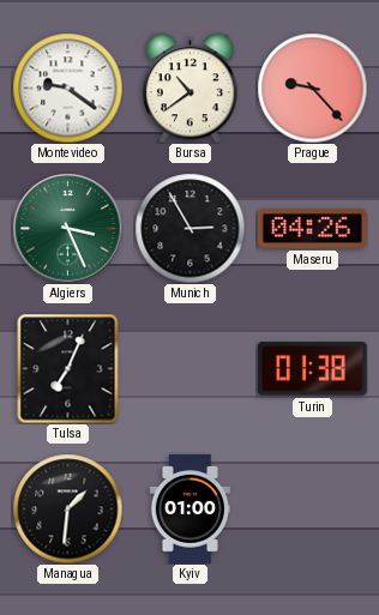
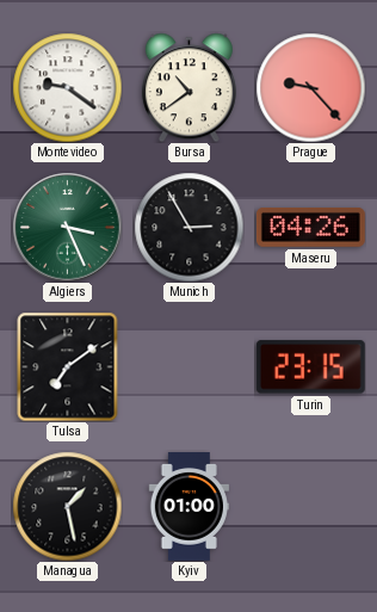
Tulsa: 7:04 -> 7:09 (68, 366)
Turin: 01:38 -> 23:15 (310, 367)
Managua: 1:31 -> 1:28 (67, 506)
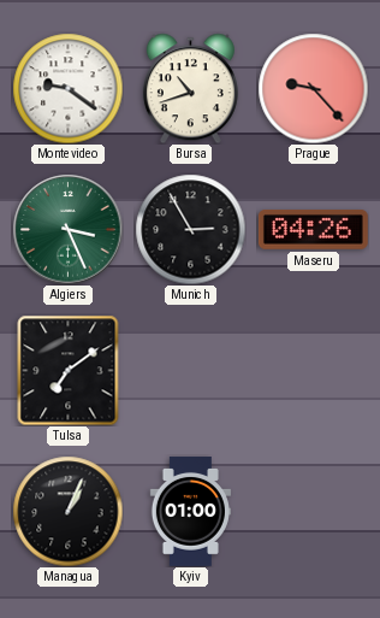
Bursa: 10:39 -> 10:42 (190, 88)
Turin: 23:15 -> none (310, 367)
Managua: 1:28 -> 1:04 (67, 511)
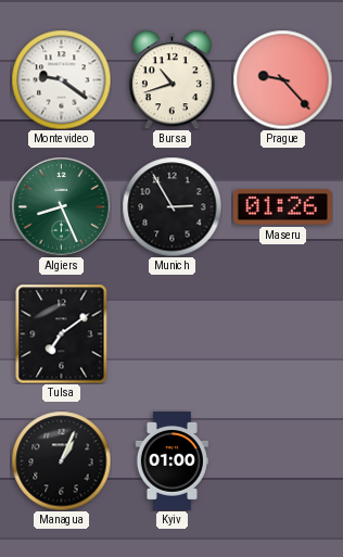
Algiers: 3:26 -> 8:26 (61, 206)
Maseru: 04:26 -> 01:26 (282, 207)
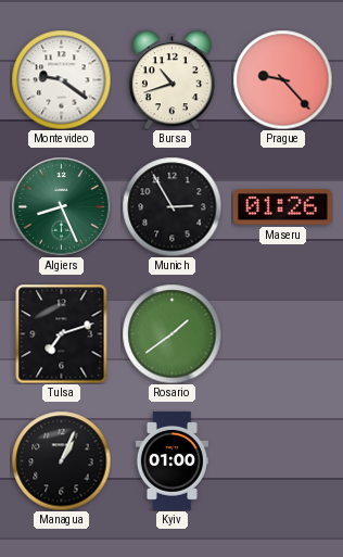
Tulsa: 7:09 -> 7:12 (62, 333)
Rosario: none -> 1:39 (171, 333)
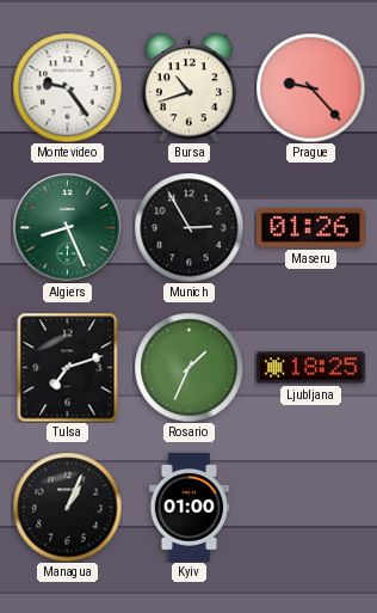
Montevideo: 9:21 -> 9:24 (67, 87)
Rosario: 1:39 -> 1:34 (188, 367)
Ljubljana: none -> 18:25 (310, 368)
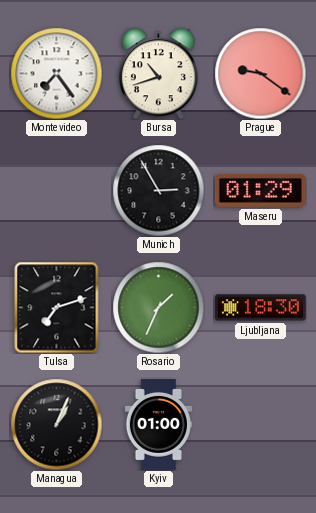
Montevideo: 9:24 -> 7:24 (56, 73)
Prague: 9:23 -> 9:21 (260, 73)
Algiers: 8:26 -> none (67, 227)
Maseru: 01:26 -> 01:29 (260, 191)
Ljubljana: 18:25 -> 18:30 (260, 308)
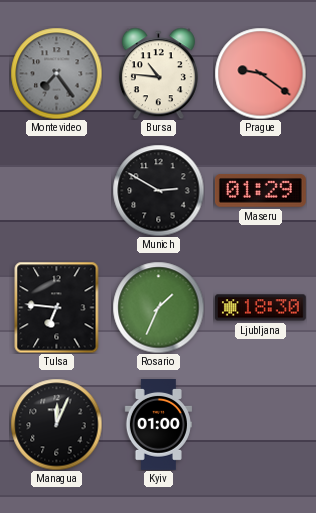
Montevideo dial: white -> grey (56, 73)
Bursa: 10:42 -> 10:46 (158, 73)
Munich: 2:55 -> 2:50 (158, 190)
Tulsa: 7:12 -> 6:46 (57, 307)
Managua: 1:04 -> 12:04 (56, 424)
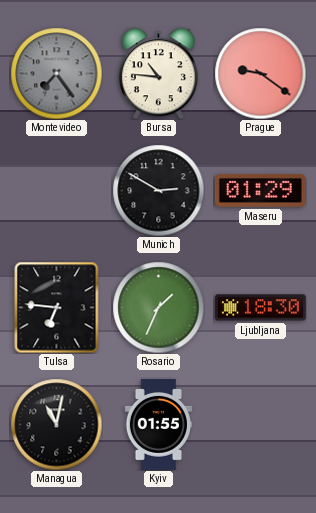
Managua: 12:04 -> 11:02 (56, 424)
Kyiv: 01:00 -> 01:55 (158, 425)
